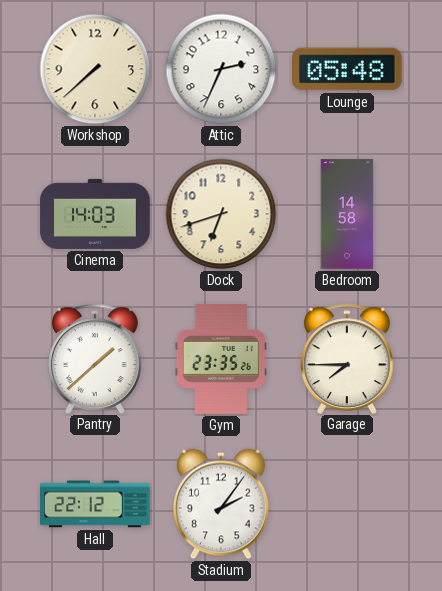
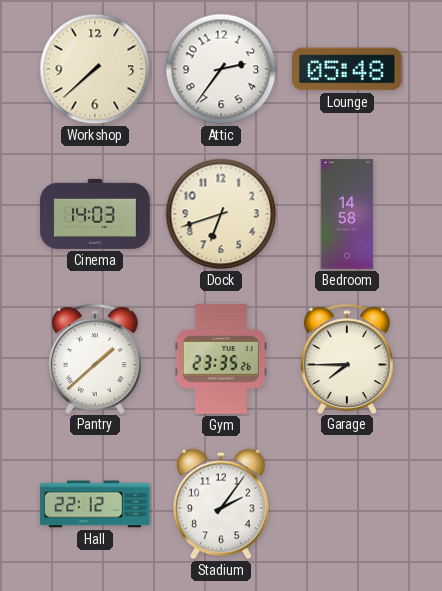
Attic: 2:34 -> 2:36 (221, 69)
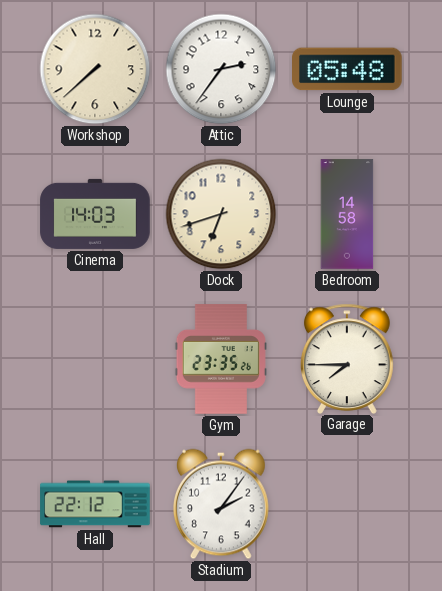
Pantry: 1:38 -> none (95, 358)
